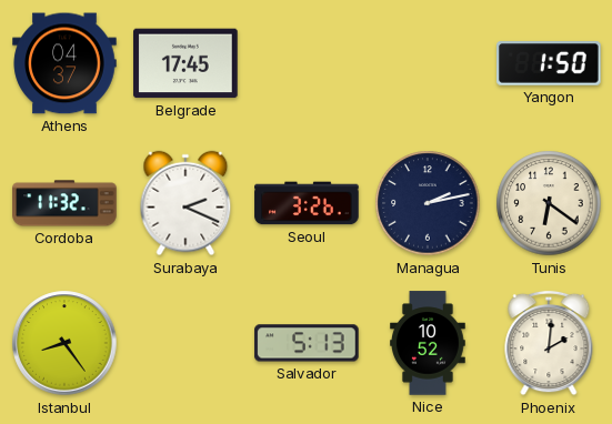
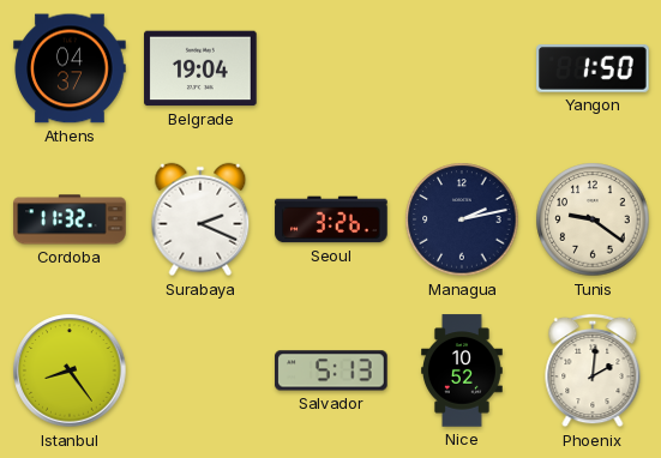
Belgrade: 17:45 -> 19:04 (200, 68)
Tunis: 6:21 -> 9:21 (593, 219)
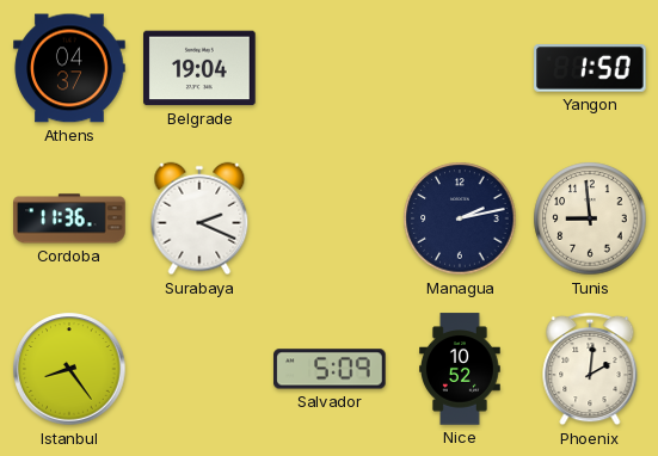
Cordoba: 11:32 -> 11:36 (69, 218)
Seoul: 3:26 -> none (331, 219)
Tunis: 9:21 -> 8:59 (590, 218)
Salvador: 5:13 -> 5:09 (330, 369)
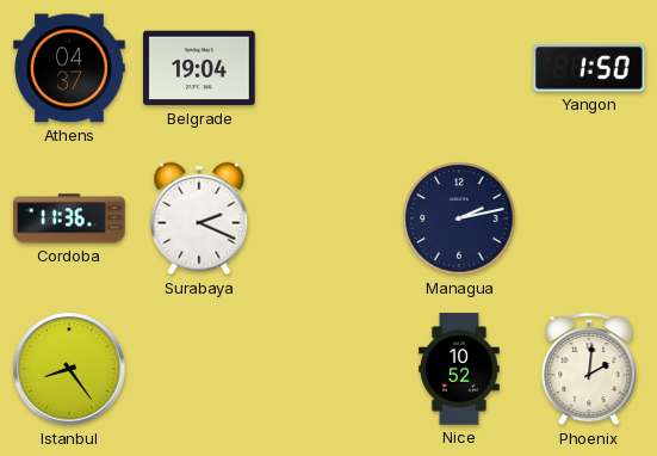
Tunis: 8:59 -> none (590, 218)
Salvador: 5:09 -> none (330, 369)
